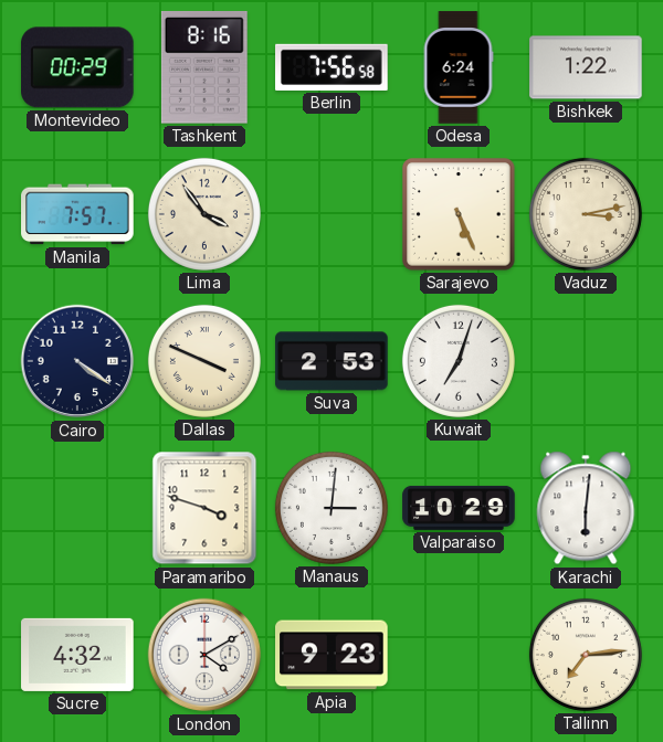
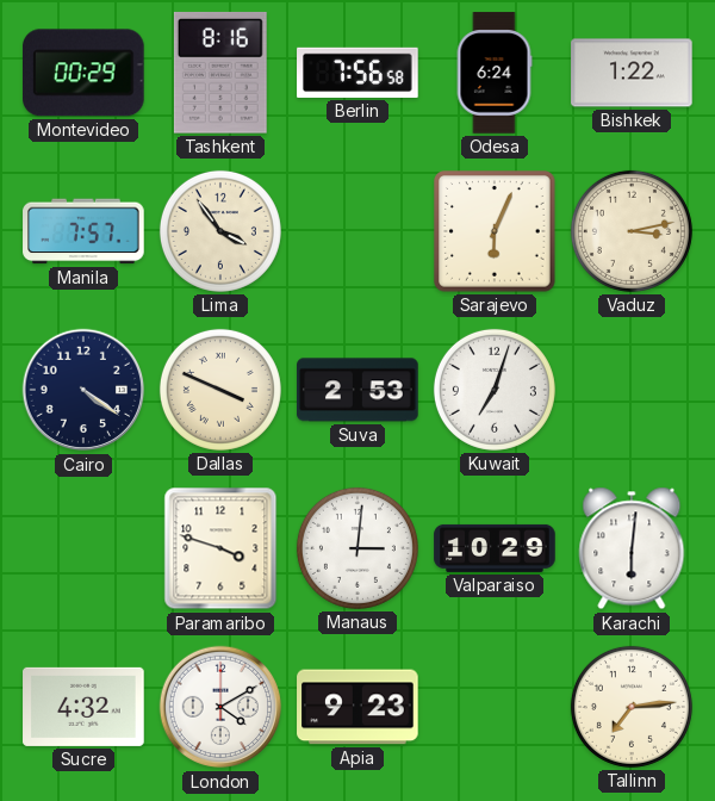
Sarajevo: 5:26 -> 6:04 (495, 231)
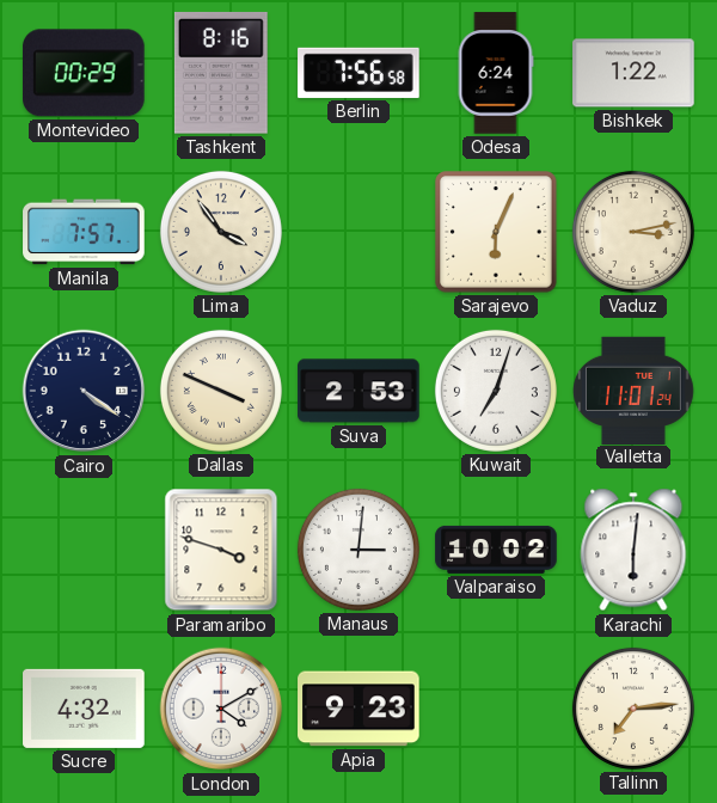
Valletta: none -> 11:01 (633, 390)
Valparaiso: 10:29 -> 10:02 (496, 550)
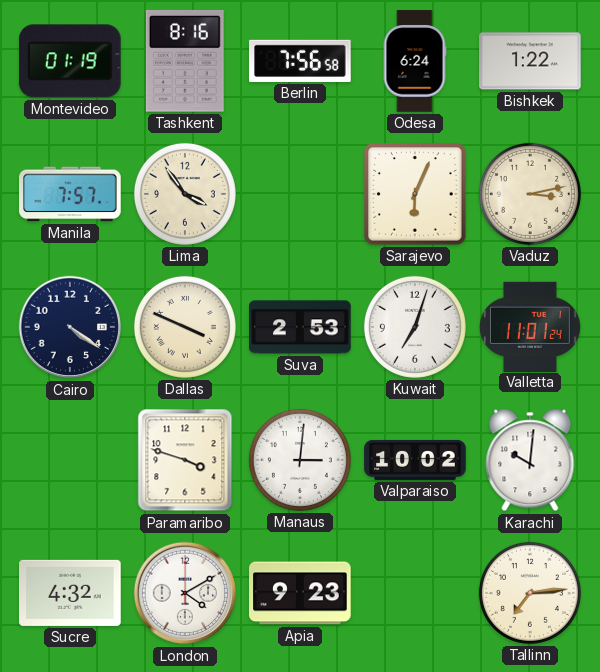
Montevideo: 00:29 -> 01:19 (71, 61)
Karachi: 6:01 -> 10:01 (530, 460)
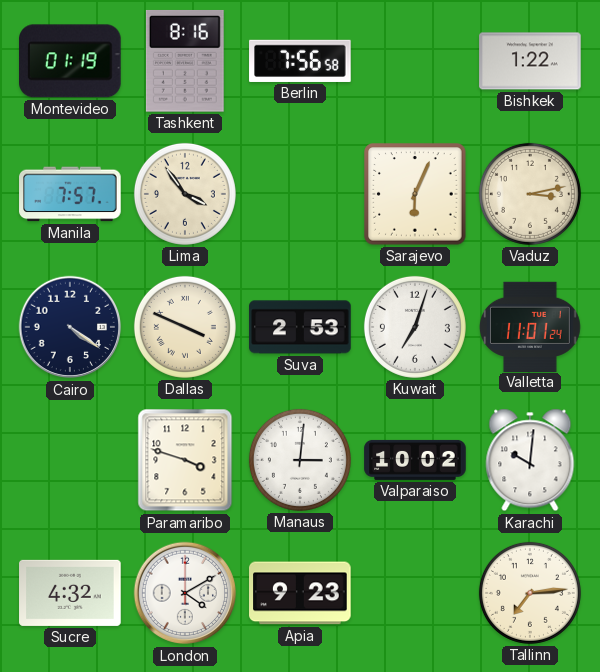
Odesa: 6:24 -> none (415, 61)
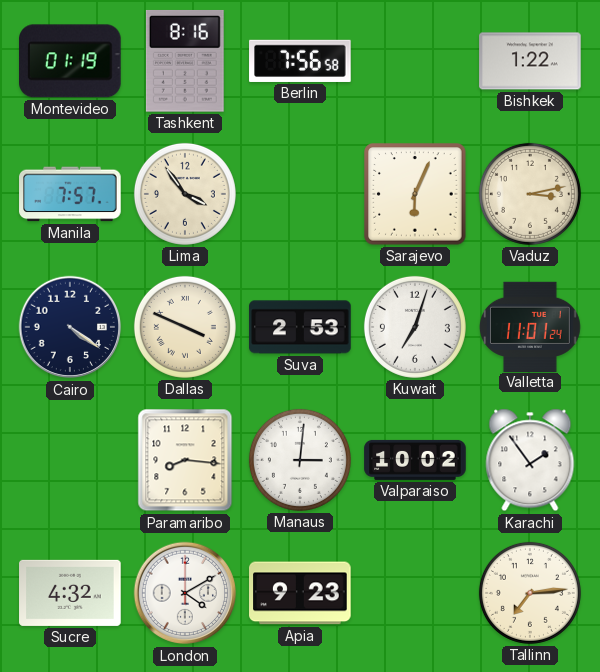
Paramaribo: 3:48 -> 8:16 (185, 460)
Karachi: 10:01 -> 1:54 (530, 460)
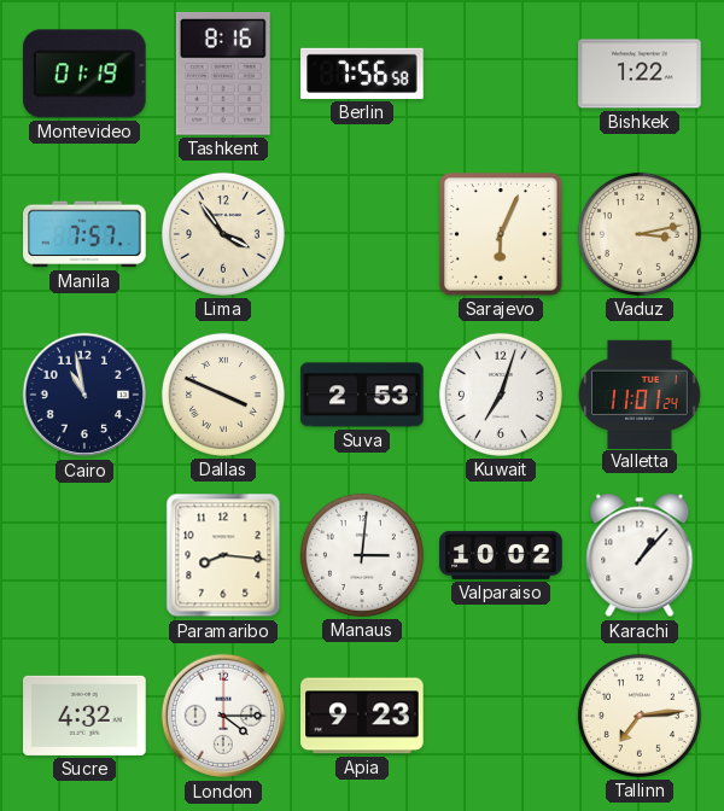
Cairo: 4:21 -> 10:58 (84, 395)
Karachi: 1:54 -> 1:07 (640, 555)
London: 4:10 -> 4:15 (223, 716)
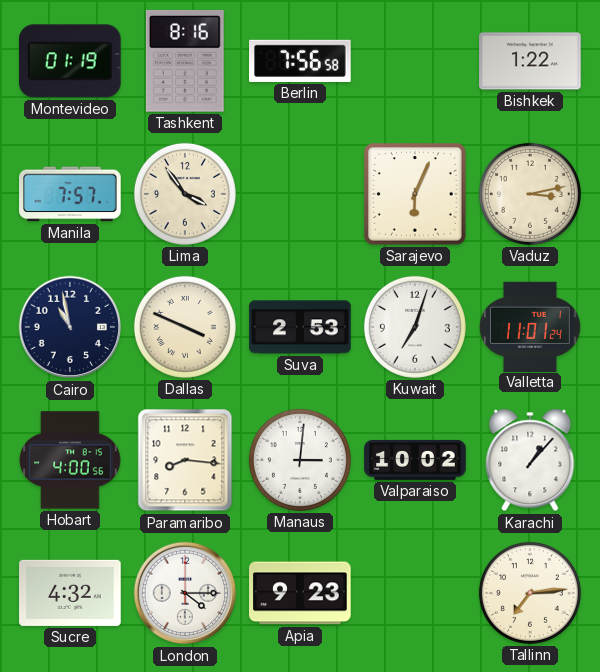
Hobart: none -> 4:00 (70, 460)
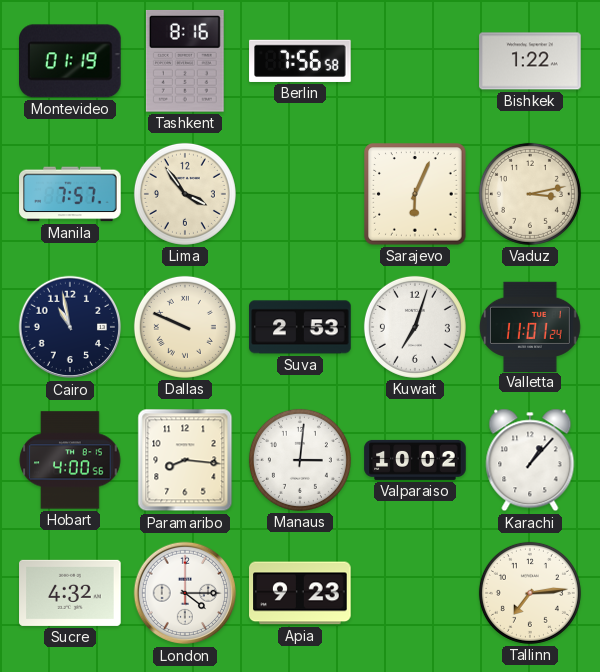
Dallas: 3:49 -> 9:49 (185, 327)
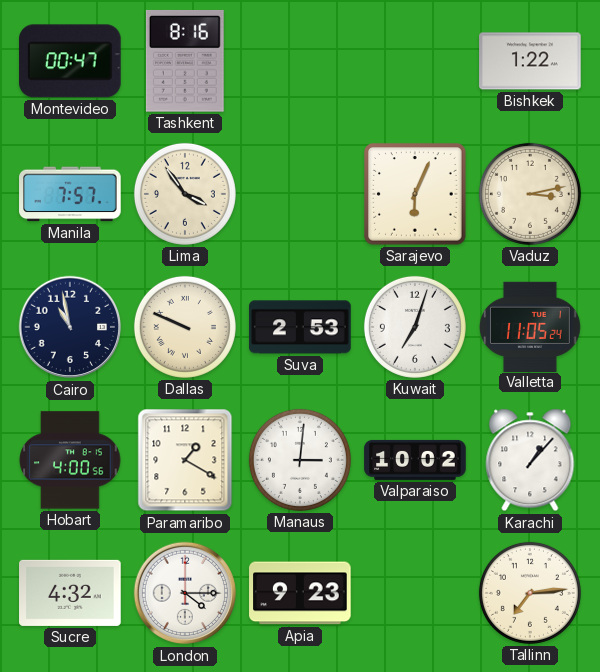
Montevideo: 01:19 -> 00:47 (71, 61)
Berlin: 7:56 -> none (300, 61)
Valletta: 11:01 -> 11:05 (530, 326)
Paramaribo: 8:16 -> 1:20 (185, 460)
